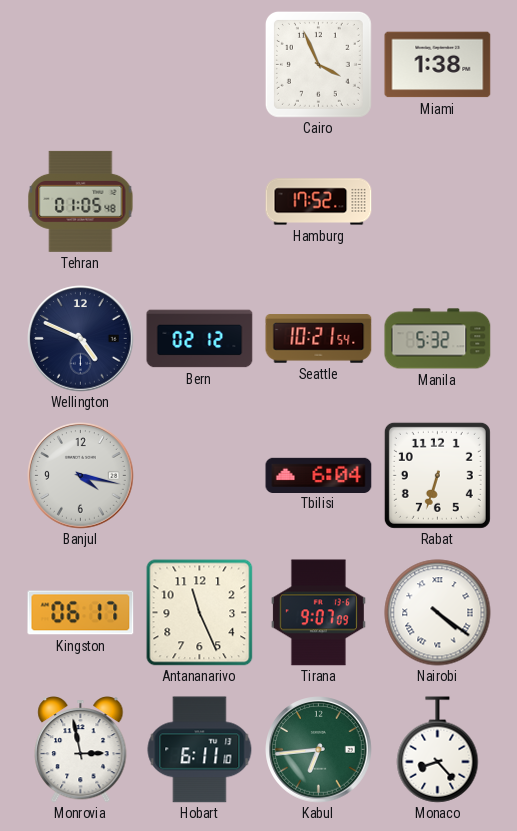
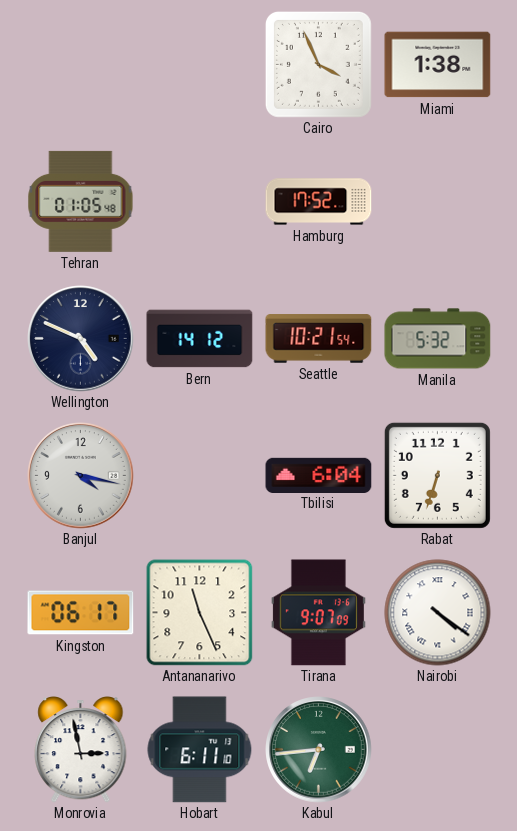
Bern: 02:12 -> 14:12 (200, 339)
Monaco: 8:23 -> none (438, 750)
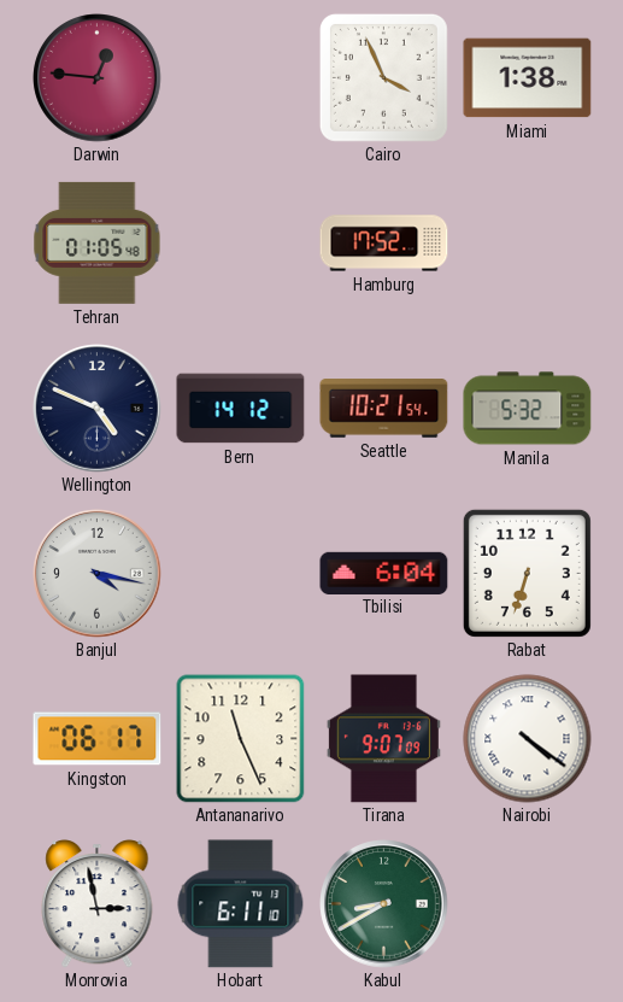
Darwin: none -> 12:46 (98, 78)
Kabul: 6:44 -> 8:40 (384, 904)
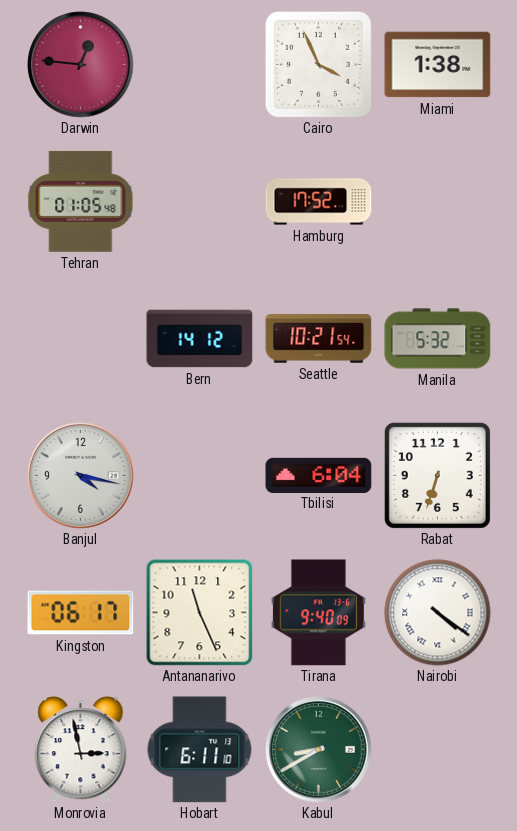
Wellington: 4:49 -> none (98, 409)
Tirana: 9:07 -> 9:40 (318, 613)
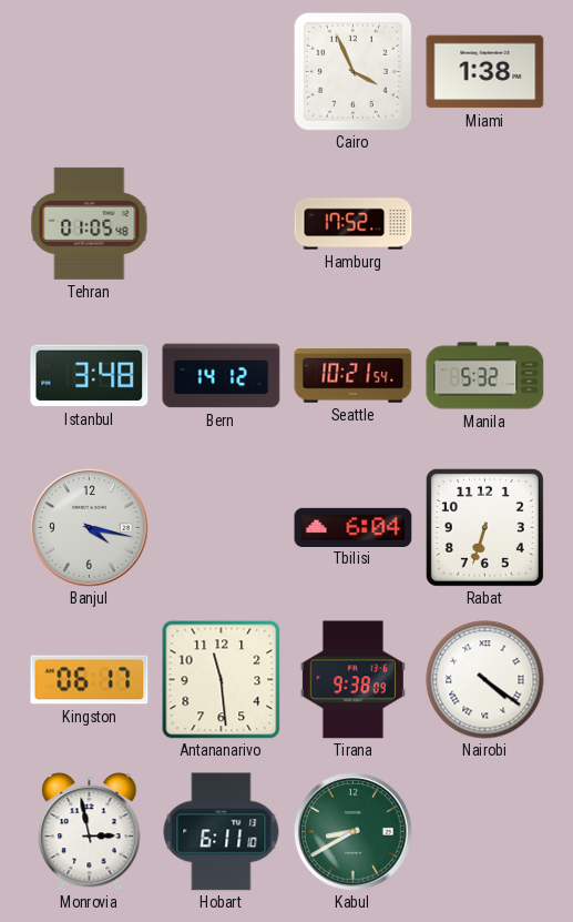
Darwin: 12:46 -> none (81, 65)
Istanbul: none -> 3:48 (90, 376)
Antananarivo: 11:26 -> 11:29 (222, 680)
Tirana: 9:40 -> 9:38 (352, 680)
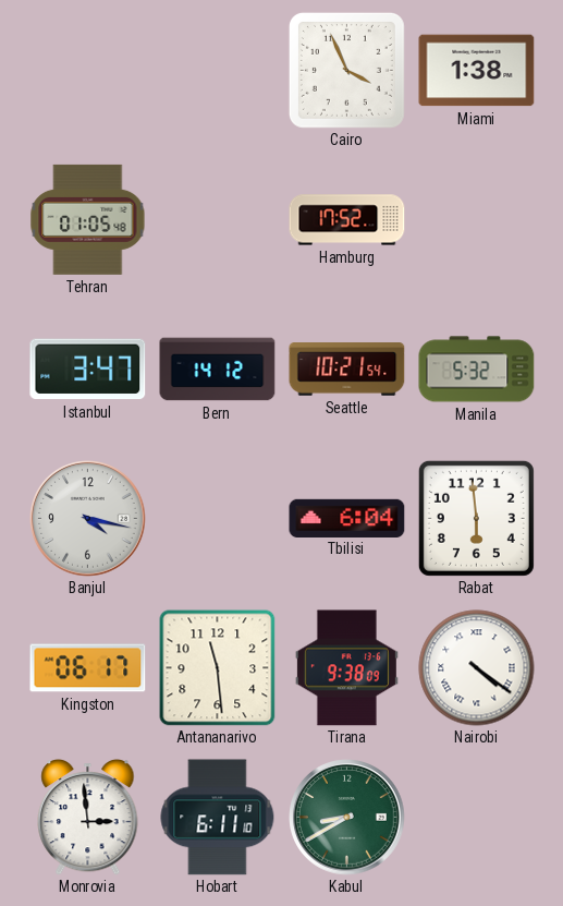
Istanbul: 3:48 -> 3:47 (88, 370)
Rabat: 6:33 -> 5:59 (476, 518)
Monrovia: 2:58 -> 2:59 (88, 818)
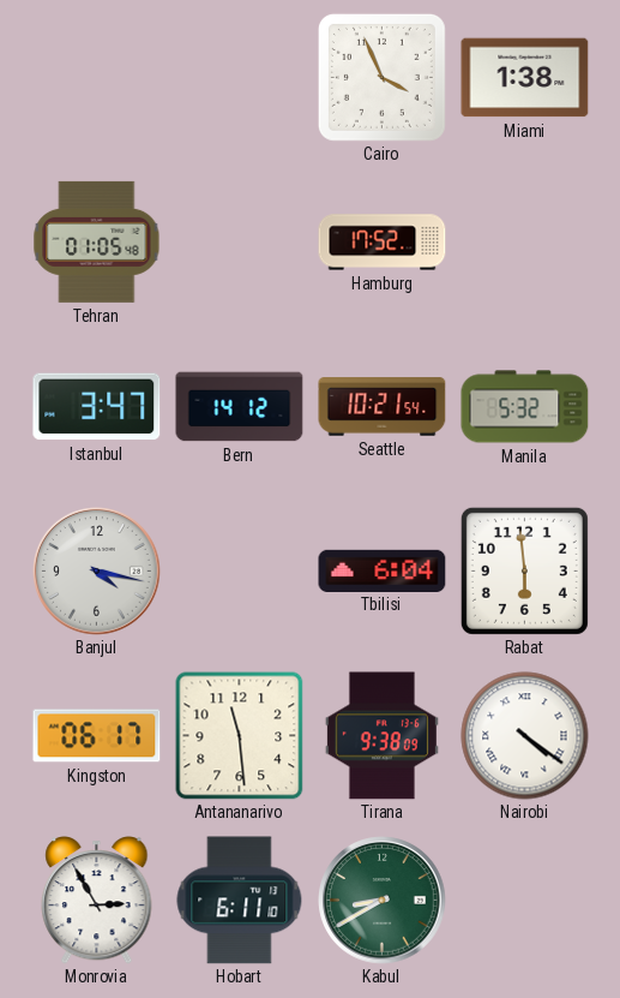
Monrovia: 2:59 -> 2:55 (97, 901)
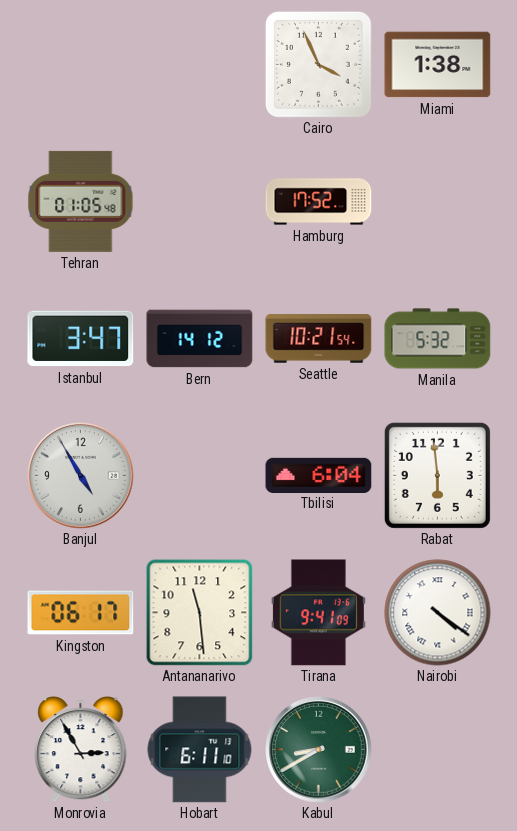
Banjul: 4:17 -> 4:55 (81, 476)
Tirana: 9:38 -> 9:41 (318, 613)
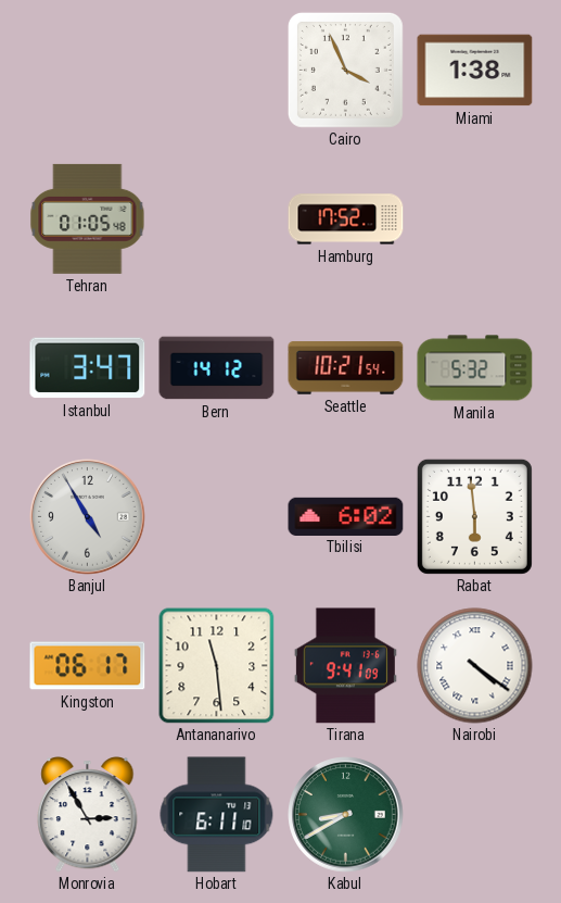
Tbilisi: 6:04 -> 6:02 (346, 516)
